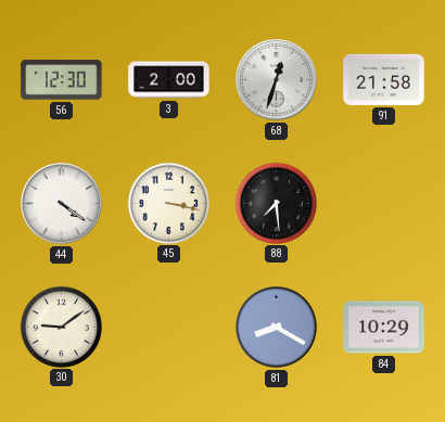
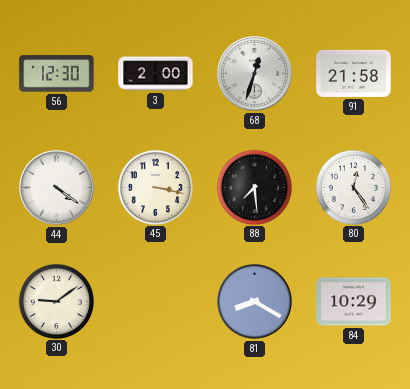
80: none -> 12:24 (353, 187)
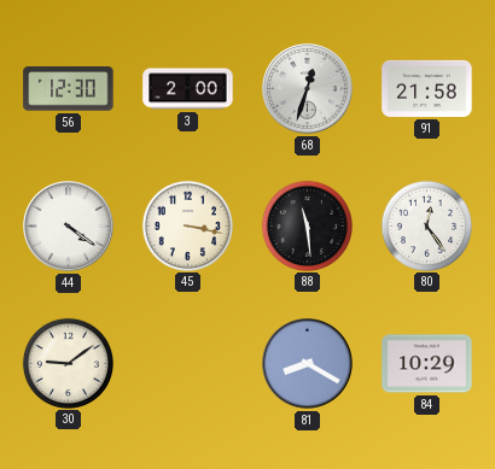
88: 7:29 -> 11:29 (307, 225)
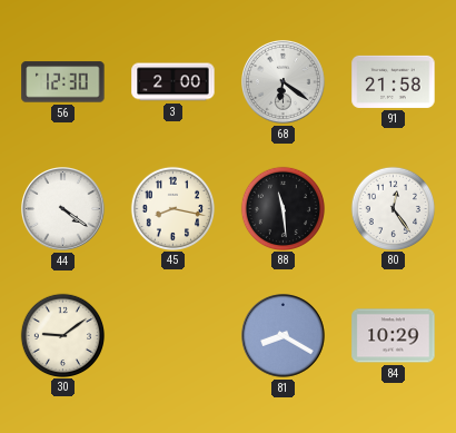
68: 12:33 -> 6:21 (284, 82)
45: 3:17 -> 8:17 (172, 208)
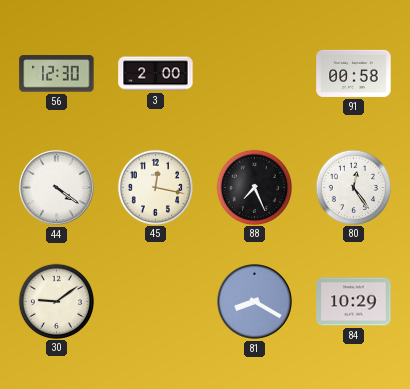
68: 6:21 -> none (284, 82)
91: 21:58 -> 00:58 (354, 73)
45: 8:17 -> 12:17 (155, 187)
88: 11:29 -> 7:26 (254, 187)
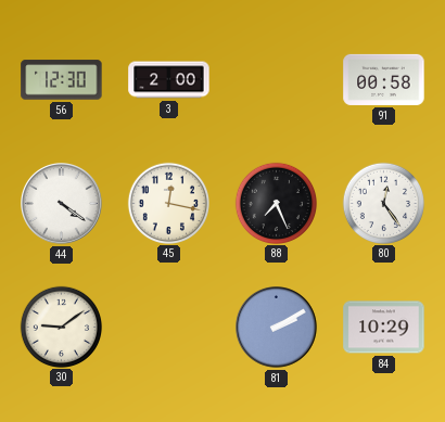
81: 8:20 -> 2:10 (277, 328)
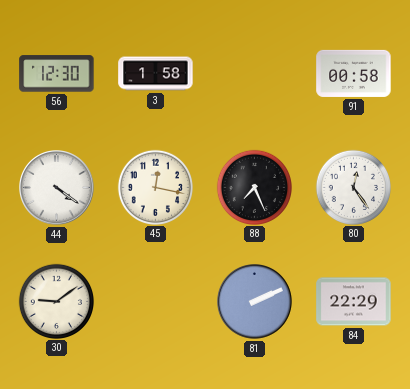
3: 2:00 -> 1:58 (156, 74)
81: 2:10 -> 2:11 (255, 302)
84: 10:29 -> 22:29 (354, 302)
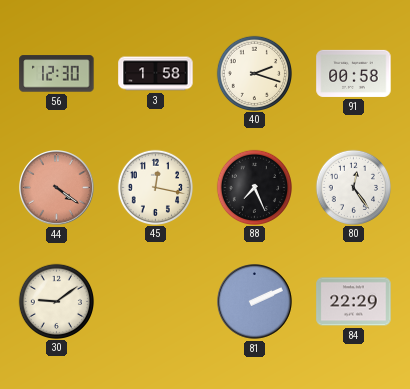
40: none -> 2:18 (254, 73)
44 dial: white -> salmon (57, 188)
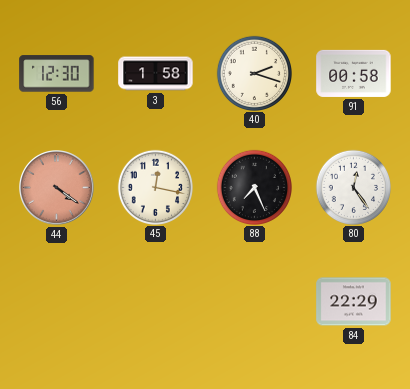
30: 9:09 -> none (56, 301)
81: 2:11 -> none (255, 302)
